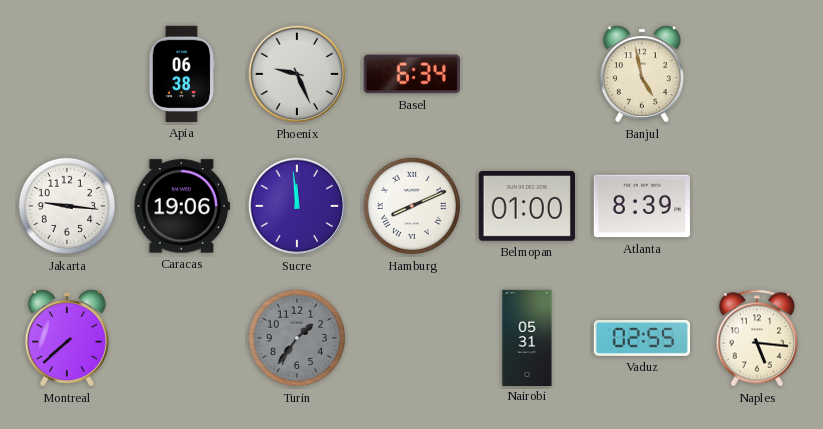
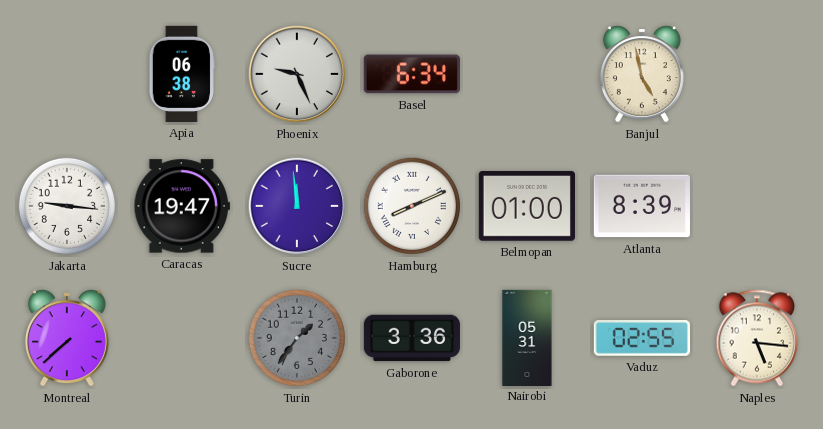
Caracas: 19:06 -> 19:47 (182, 206)
Gaborone: none -> 3:36 (412, 338)
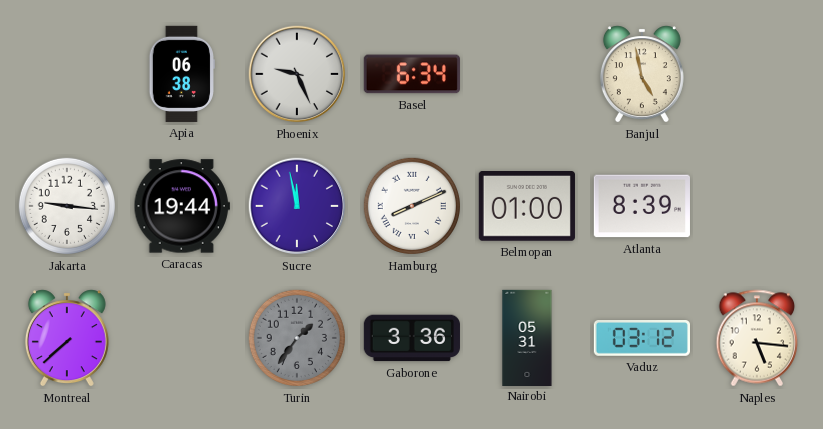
Caracas: 19:47 -> 19:44 (182, 206)
Sucre: 11:59 -> 11:58 (297, 206)
Vaduz: 02:55 -> 03:12 (641, 339)
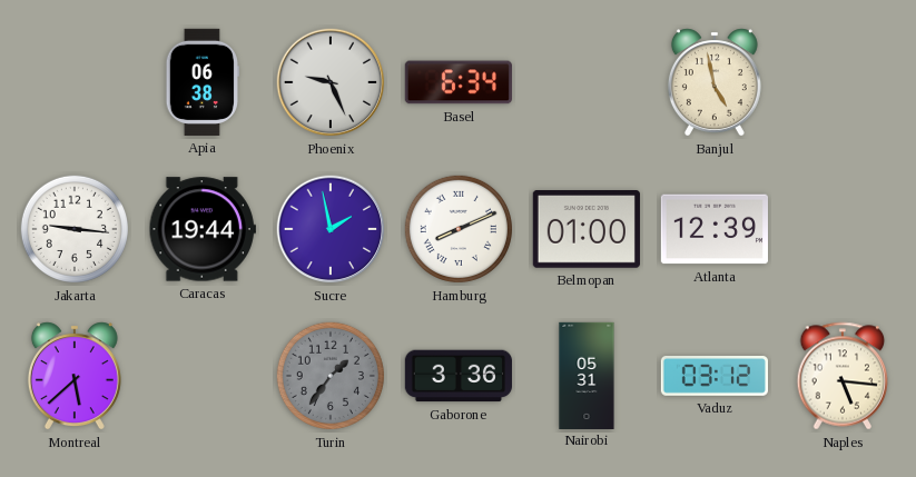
Sucre: 11:58 -> 1:58 (331, 229)
Atlanta: 8:39 -> 12:39 (715, 229)
Montreal: 7:38 -> 5:38 (75, 376)
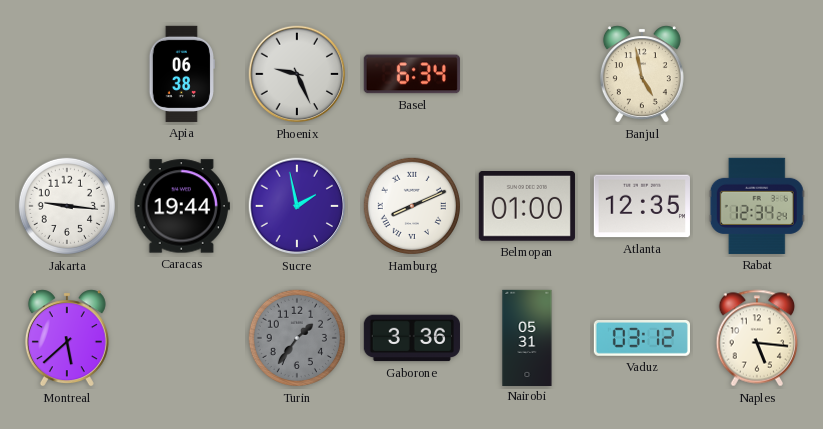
Atlanta: 12:39 -> 12:35 (642, 206)
Rabat: none -> 12:34 (757, 206)
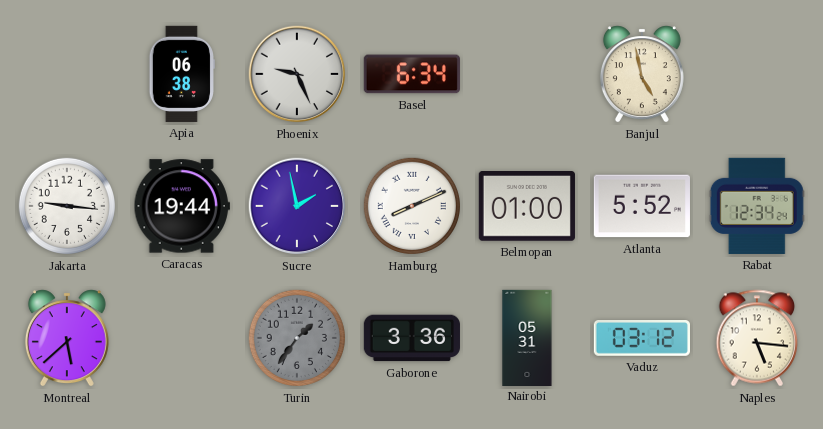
Atlanta: 12:35 -> 5:52 (642, 206)
